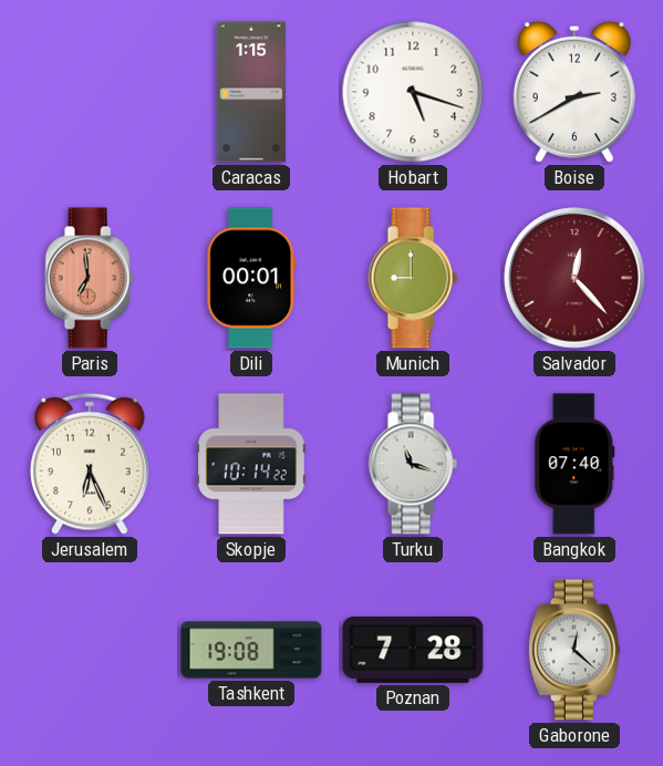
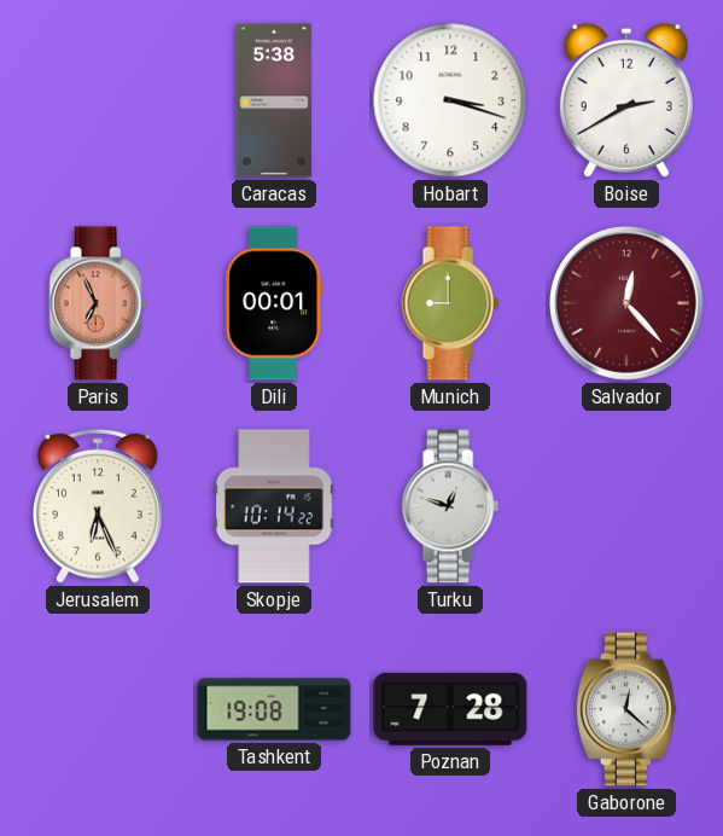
Caracas: 1:15 -> 5:38 (274, 100)
Hobart: 5:18 -> 3:18 (450, 100)
Paris: 6:59 -> 6:56 (98, 303)
Turku: 11:18 -> 12:48 (450, 506)
Bangkok: 07:40 -> none (574, 464)
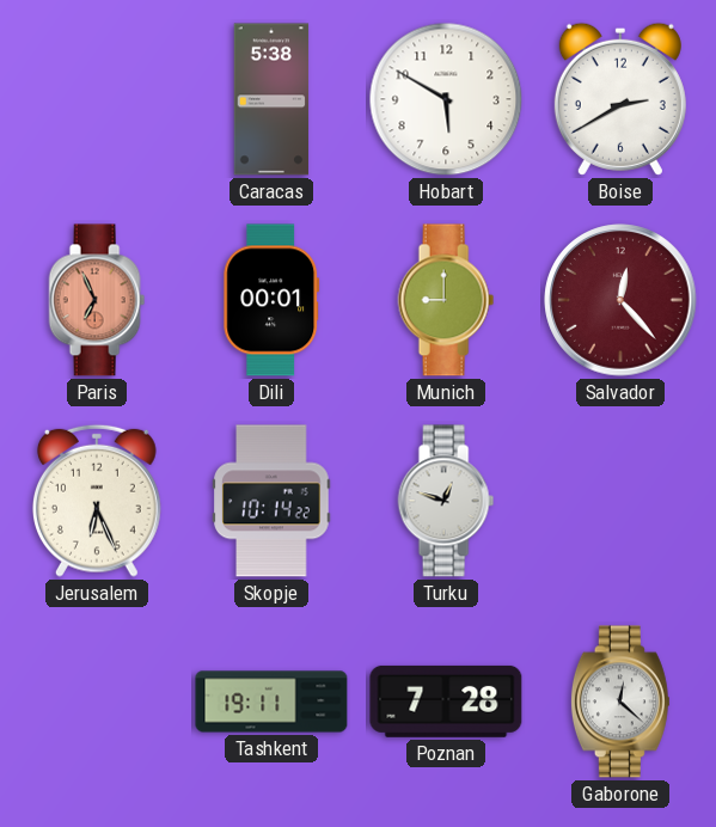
Hobart: 3:18 -> 5:50 (446, 99)
Tashkent: 19:08 -> 19:11 (271, 702)
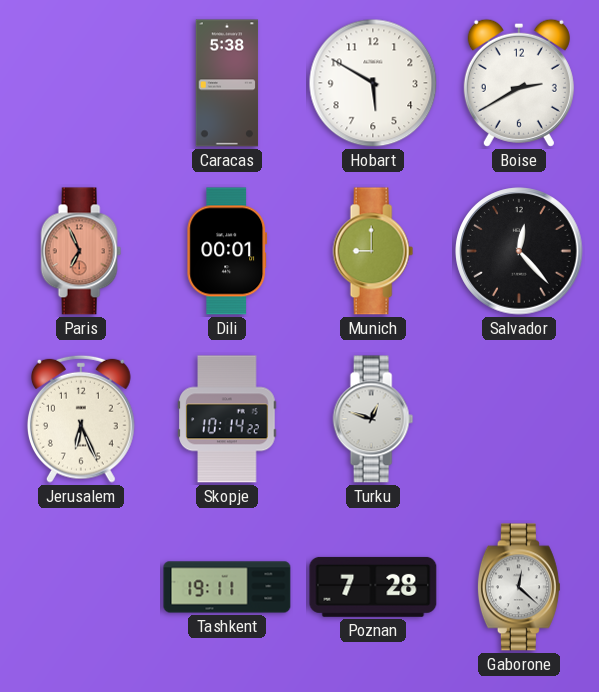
Salvador dial: burgundy -> black (519, 251)
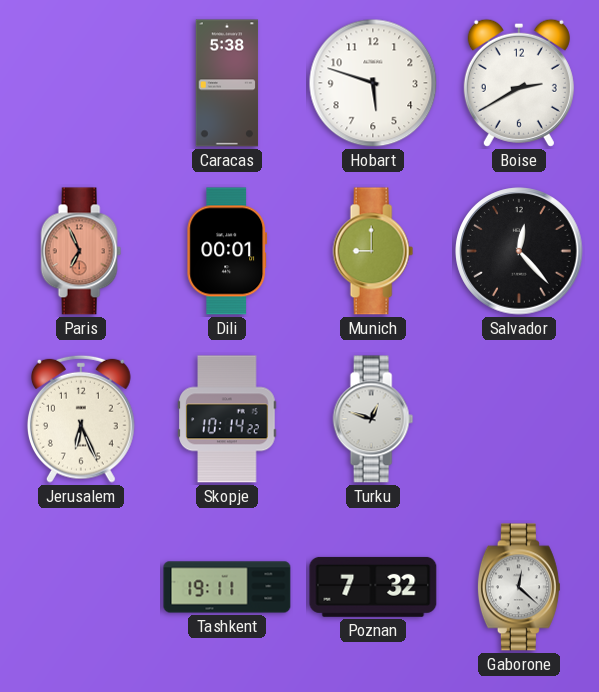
Hobart: 5:50 -> 5:48 (373, 83)
Poznan: 7:28 -> 7:32 (373, 587)
